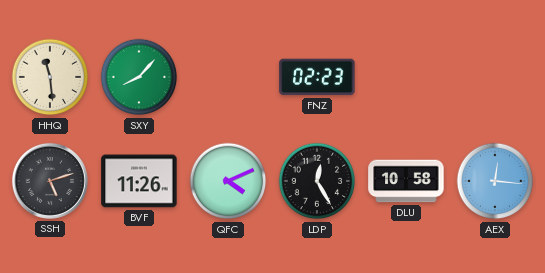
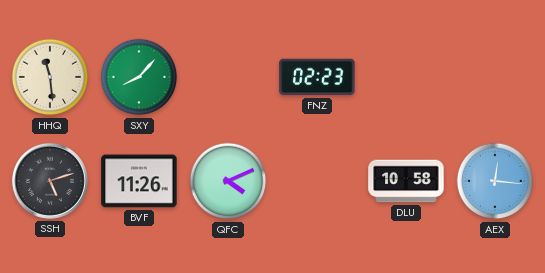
LDP: 12:25 -> none (317, 181)
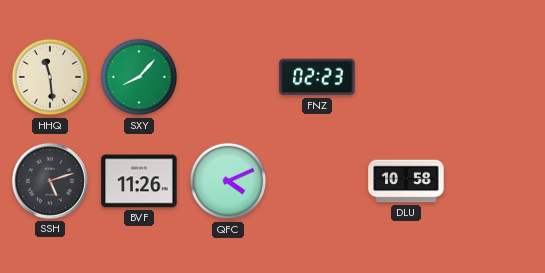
AEX: 12:16 -> none (495, 181)
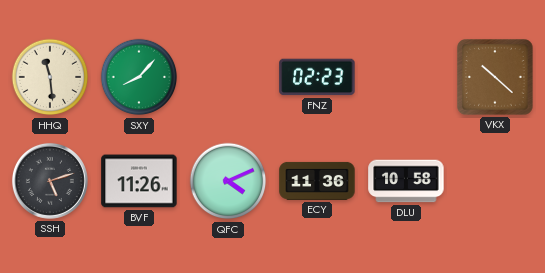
VKX: none -> 10:22 (495, 77)
ECY: none -> 11:36 (317, 181)
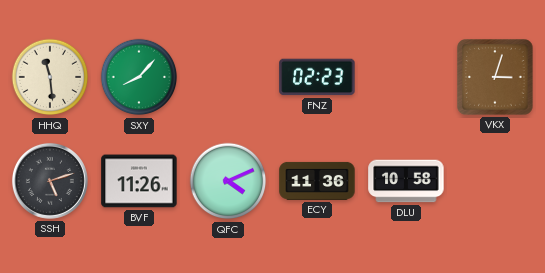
VKX: 10:22 -> 3:03 (495, 77)
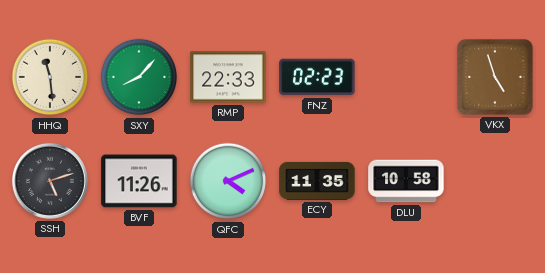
RMP: none -> 22:33 (228, 77)
VKX: 3:03 -> 4:57 (495, 77)
ECY: 11:36 -> 11:35 (317, 181)
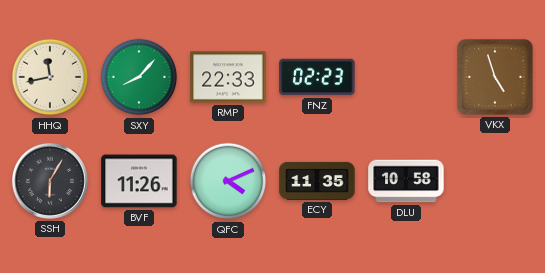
HHQ: 11:29 -> 11:43 (50, 77)
SSH: 5:12 -> 6:05 (50, 181)
